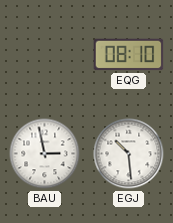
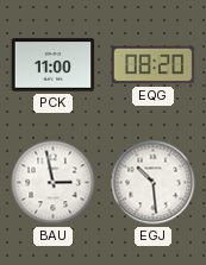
PCK: none -> 11:00 (54, 65)
EQG: 08:10 -> 08:20 (154, 65)
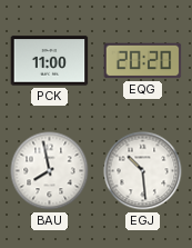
EQG: 08:20 -> 20:20 (143, 61)
BAU: 2:58 -> 7:58 (50, 171)
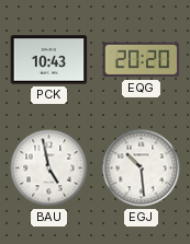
PCK: 11:00 -> 10:43 (49, 60)
BAU: 7:58 -> 4:58 (49, 169)
